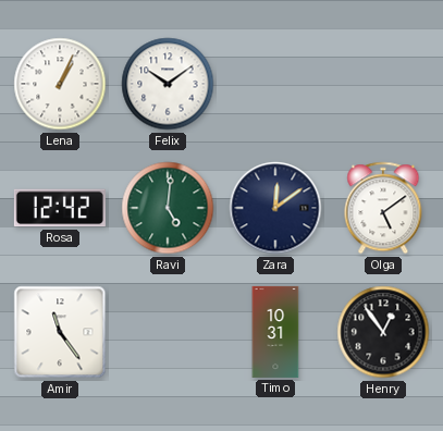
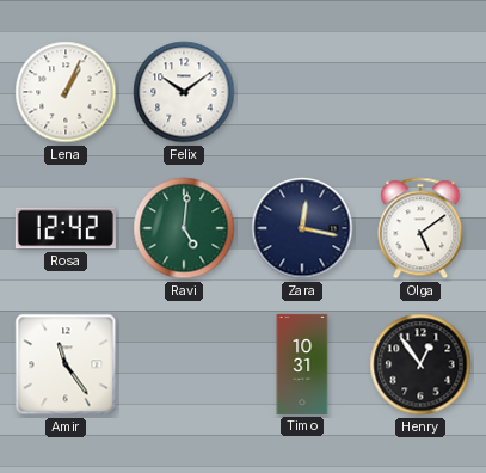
Zara: 12:09 -> 12:17 (302, 228)
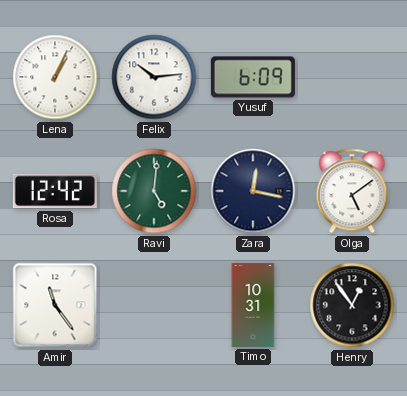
Felix: 10:09 -> 10:14 (154, 77)
Yusuf: none -> 6:09 (253, 77)
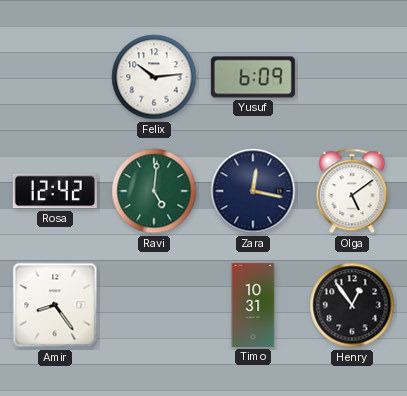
Lena: 1:04 -> none (55, 77)
Amir: 11:24 -> 8:24 (55, 305)
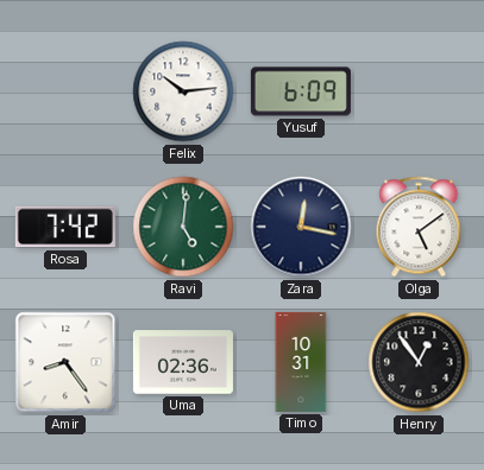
Rosa: 12:42 -> 7:42 (65, 227)
Uma: none -> 02:36 (183, 362)
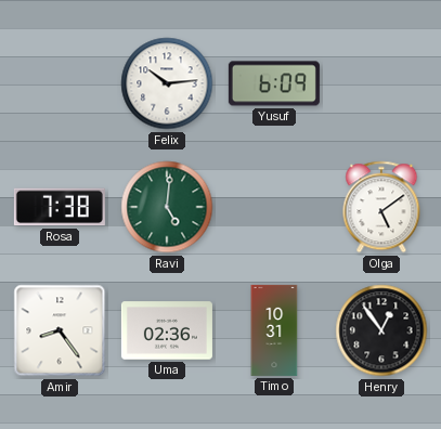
Rosa: 7:42 -> 7:38 (60, 207)
Zara: 12:17 -> none (301, 227)
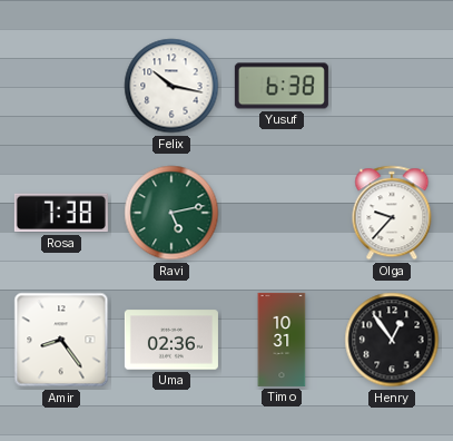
Felix: 10:14 -> 10:17 (171, 86)
Yusuf: 6:09 -> 6:38 (282, 86)
Ravi: 5:01 -> 5:13 (171, 213)
Olga: 5:09 -> 9:37 (392, 213)
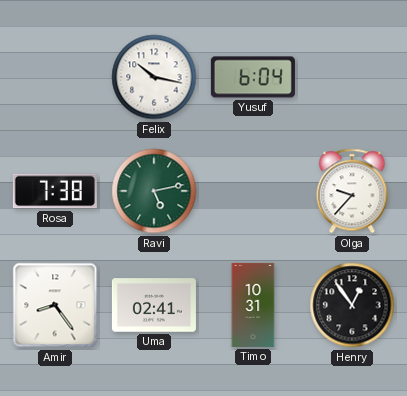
Yusuf: 6:38 -> 6:04 (253, 77)
Uma: 02:36 -> 02:41 (154, 305)
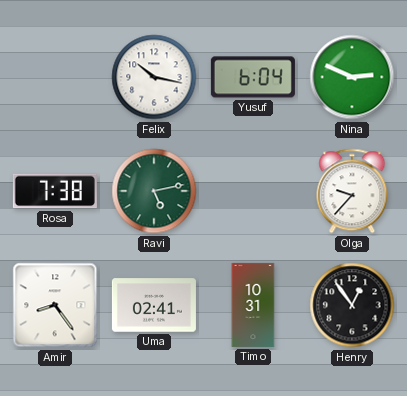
Nina: none -> 2:49 (352, 77)
